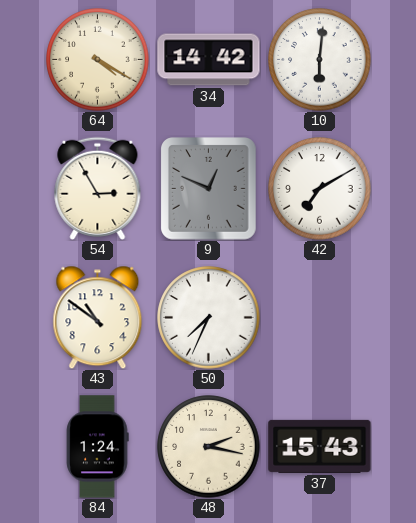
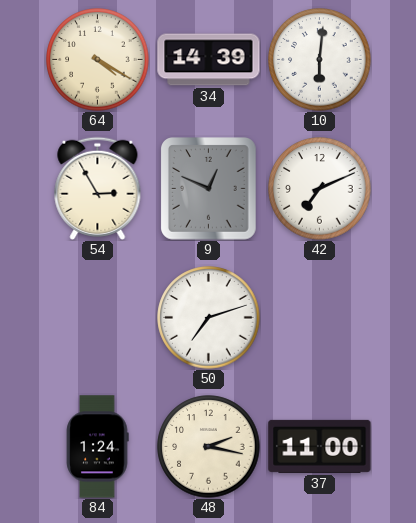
34: 14:42 -> 14:39 (209, 60)
42: 7:10 -> 7:11 (320, 189)
43: 10:51 -> none (98, 317)
50: 7:34 -> 7:12 (209, 318)
37: 15:43 -> 11:00 (320, 446)
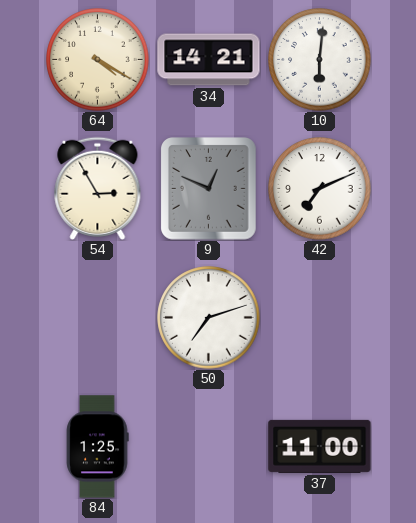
34: 14:39 -> 14:21 (209, 60)
84: 1:24 -> 1:25 (97, 447)
48: 2:17 -> none (209, 447)
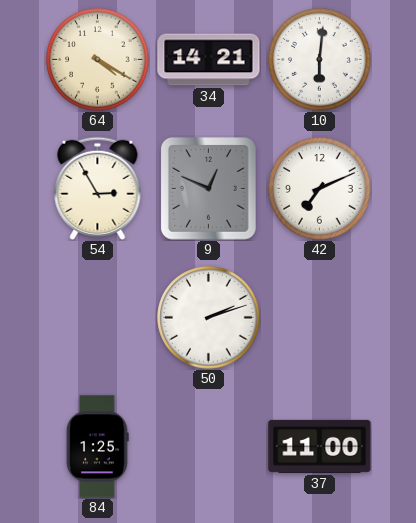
50: 7:12 -> 2:12 (209, 318)
